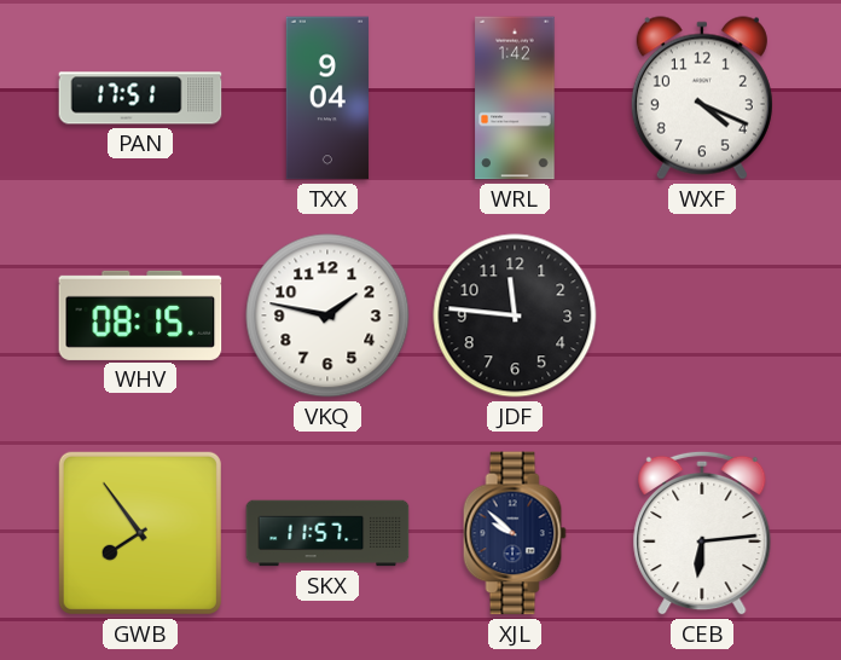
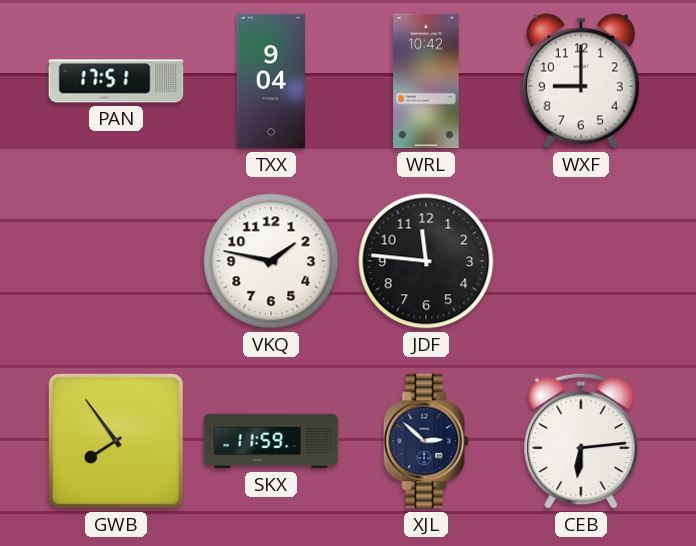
WRL: 1:42 -> 10:42 (426, 81)
WXF: 4:19 -> 9:00 (581, 81)
WHV: 08:15 -> none (140, 315)
SKX: 11:57 -> 11:59 (271, 441)
XJL: 9:52 -> 2:52 (426, 441)
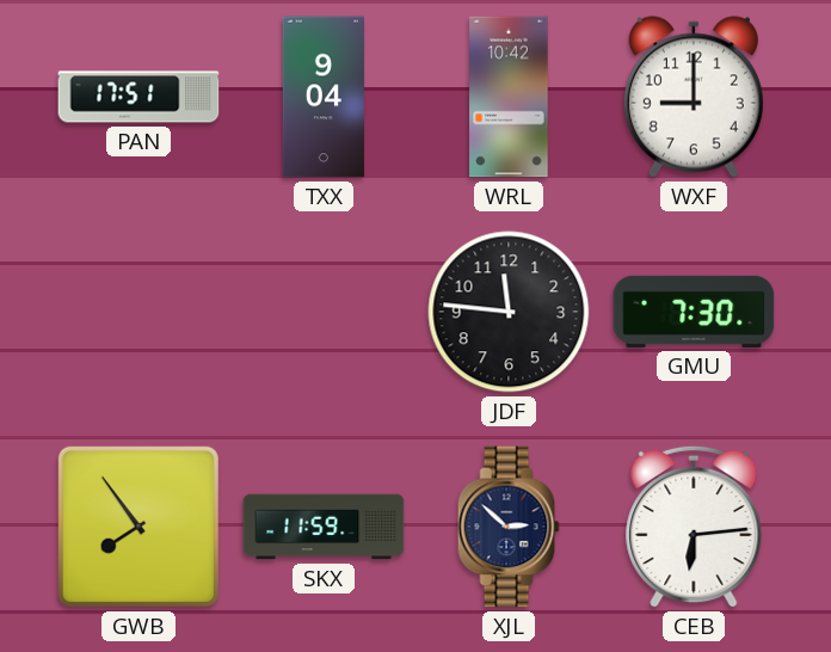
VKQ: 1:47 -> none (271, 261)
GMU: none -> 7:30 (694, 312)
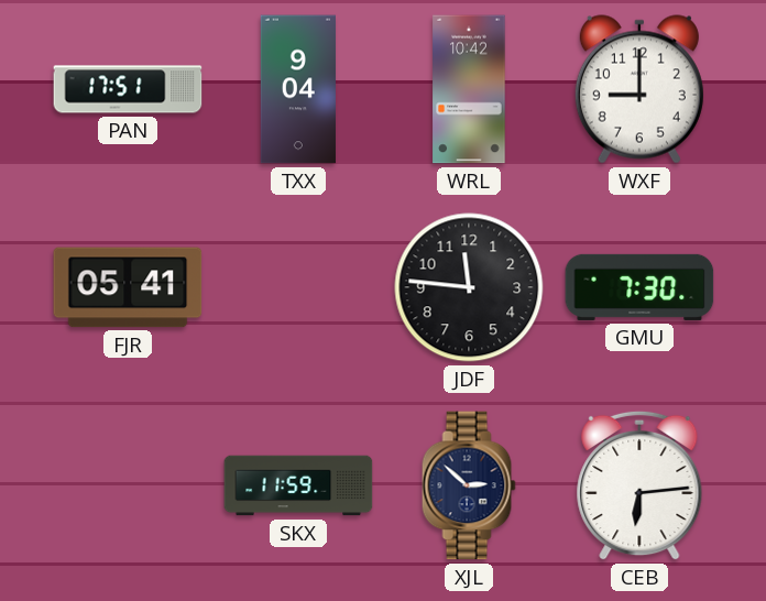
FJR: none -> 05:41 (128, 287)
GWB: 7:54 -> none (138, 527)
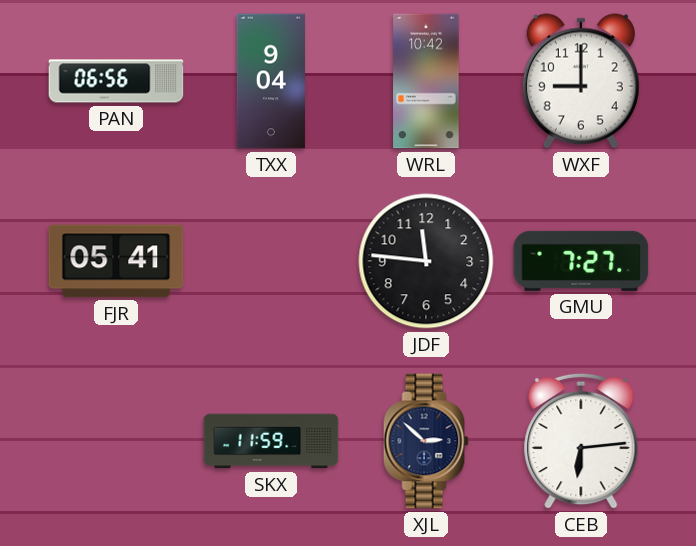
PAN: 17:51 -> 06:56 (116, 81)
GMU: 7:30 -> 7:27 (581, 261)
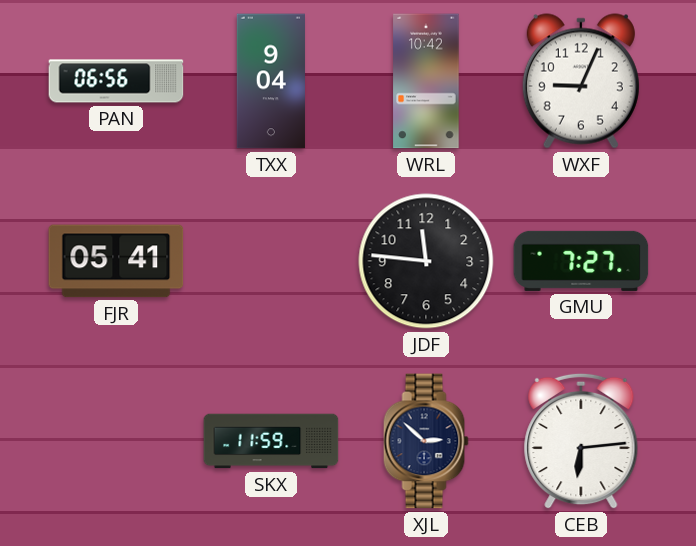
WXF: 9:00 -> 9:04 (581, 81)
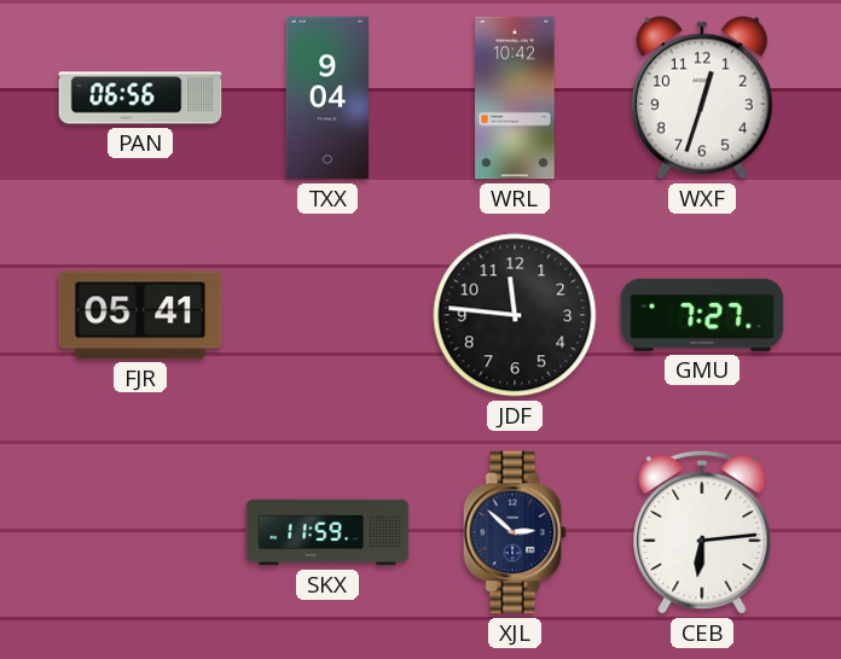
WXF: 9:04 -> 12:33 (702, 98)
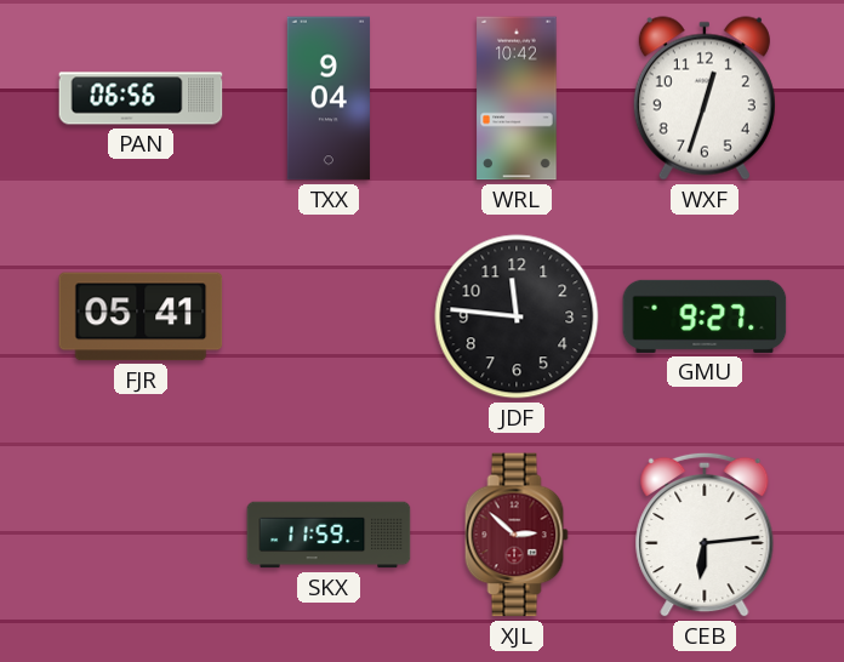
GMU: 7:27 -> 9:27 (705, 316)
XJL dial: navy -> burgundy (517, 535)
